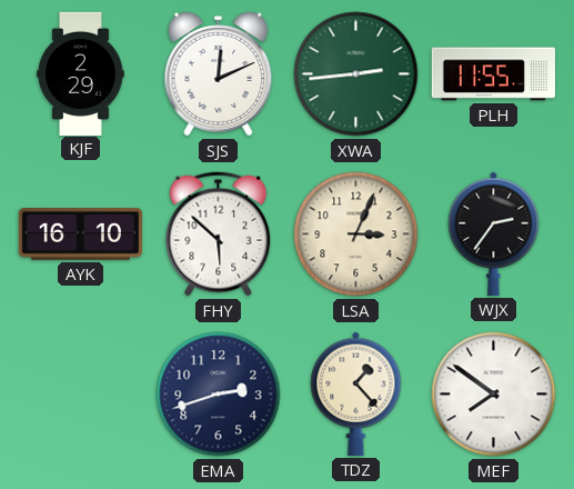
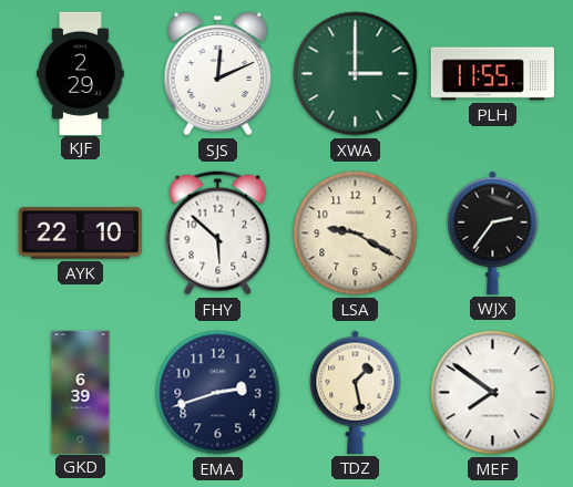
XWA: 2:44 -> 3:00 (356, 74)
AYK: 16:10 -> 22:10 (80, 234)
LSA: 3:04 -> 9:20 (356, 234)
GKD: none -> 6:39 (81, 392)
TDZ: 1:23 -> 1:28 (356, 392)
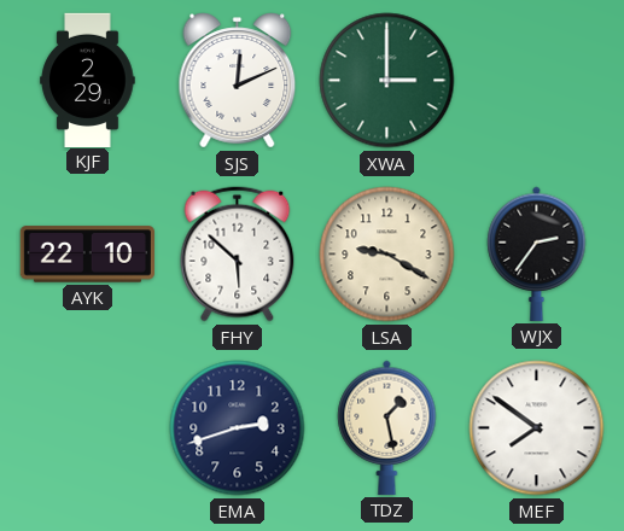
PLH: 11:55 -> none (492, 74)
GKD: 6:39 -> none (81, 392)
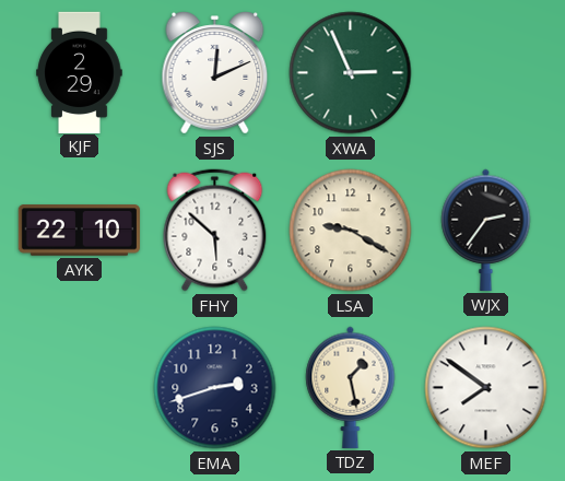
XWA: 3:00 -> 2:56 (351, 73)
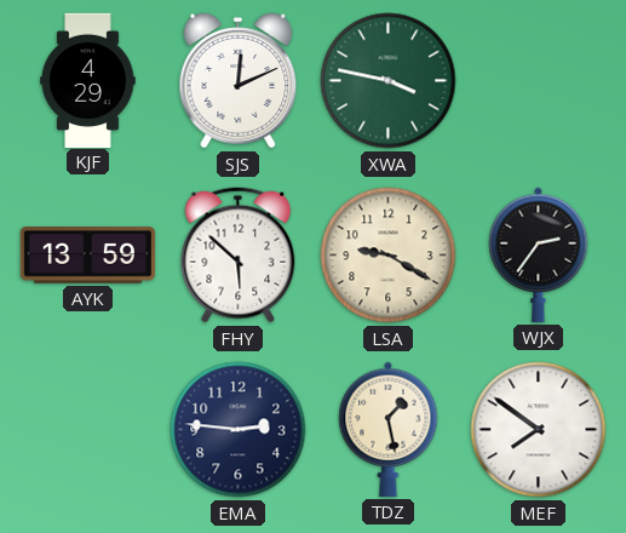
KJF: 2:29 -> 4:29 (88, 80)
XWA: 2:56 -> 3:47 (389, 81)
AYK: 22:10 -> 13:59 (87, 256)
EMA: 2:42 -> 2:46 (239, 430)
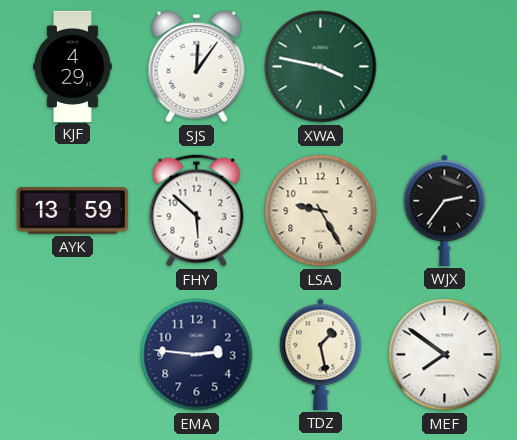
SJS: 12:11 -> 12:06 (197, 67)
LSA: 9:20 -> 9:25 (321, 211)
